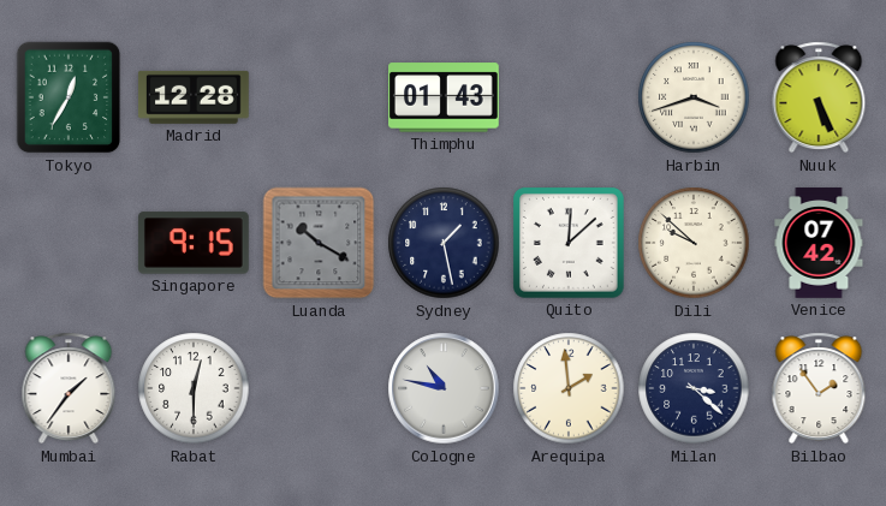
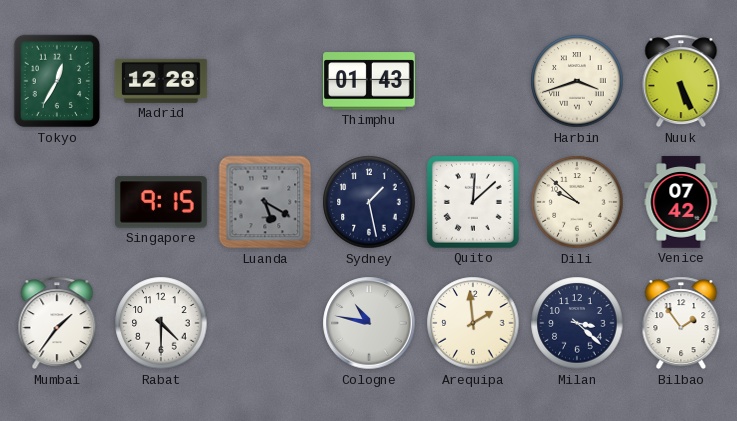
Luanda: 10:20 -> 5:20 (265, 202)
Rabat: 12:30 -> 4:30 (161, 323)
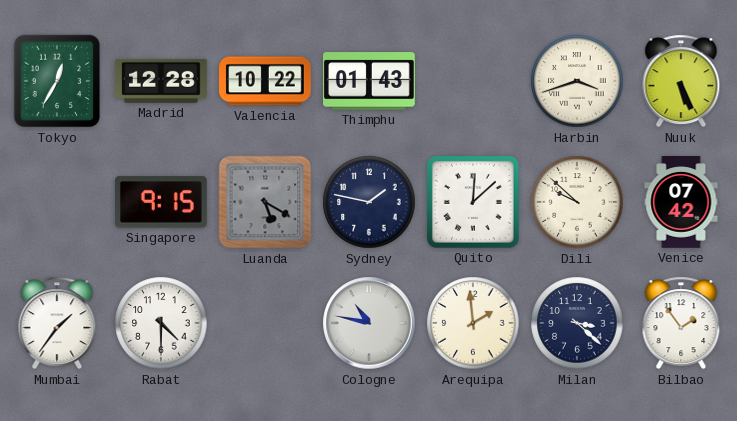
Valencia: none -> 10:22 (266, 81)
Sydney: 1:28 -> 1:47 (369, 202)
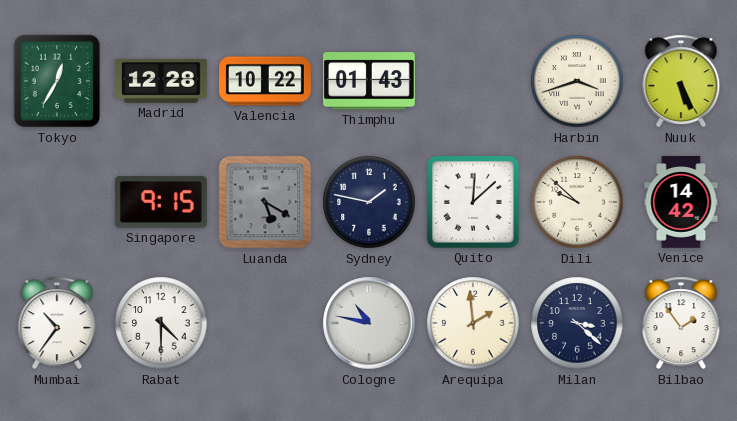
Venice: 07:42 -> 14:42 (681, 202)
Mumbai: 1:36 -> 10:36 (57, 323)
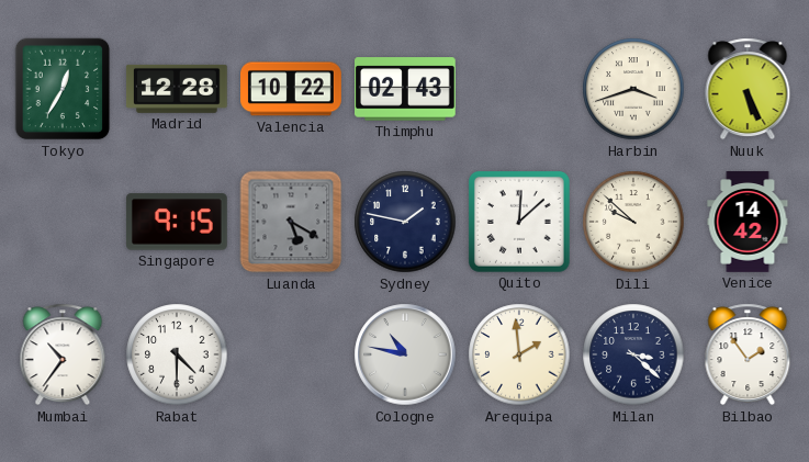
Thimphu: 01:43 -> 02:43 (406, 89)
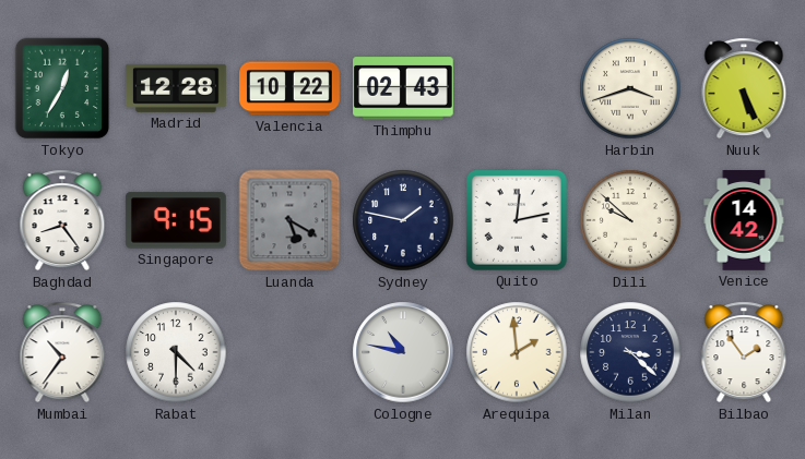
Baghdad: none -> 8:24 (62, 220)
Quito: 12:08 -> 12:13 (517, 220)
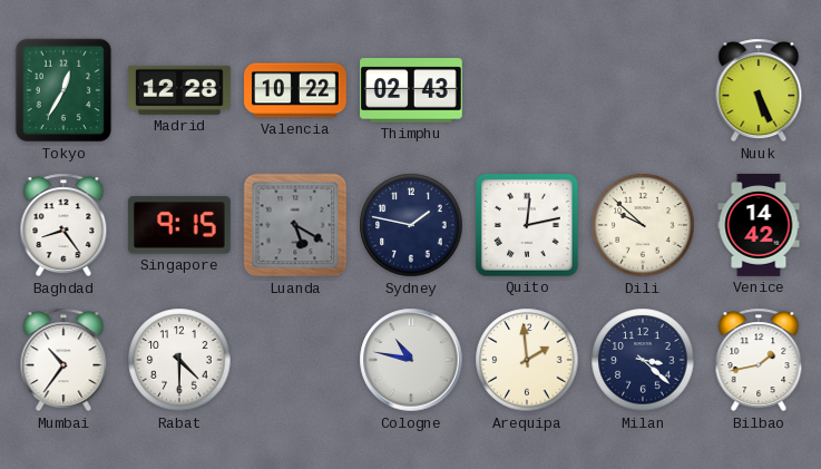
Harbin: 3:42 -> none (630, 88)
Bilbao: 1:54 -> 1:43 (759, 360)
